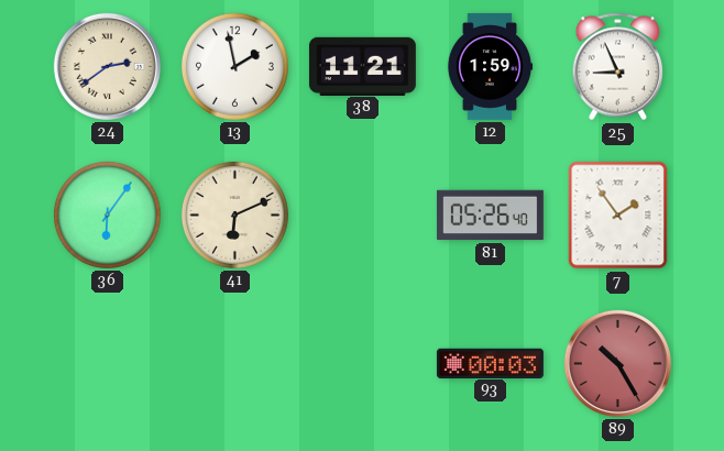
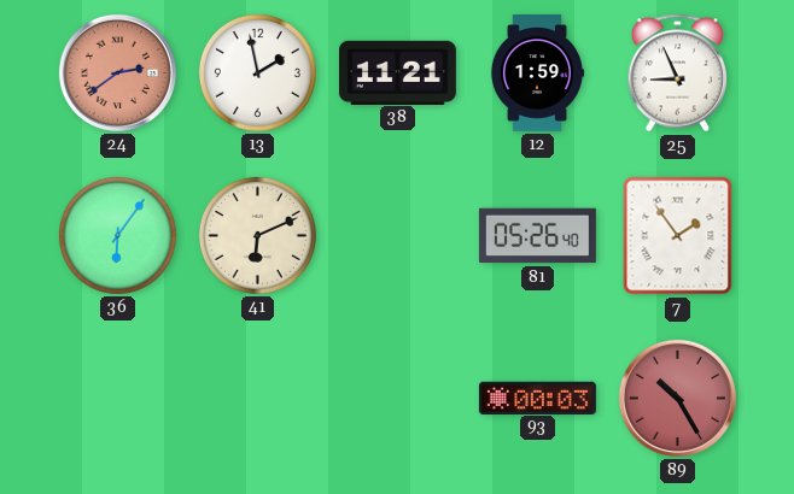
24 dial: cream -> salmon (117, 72)
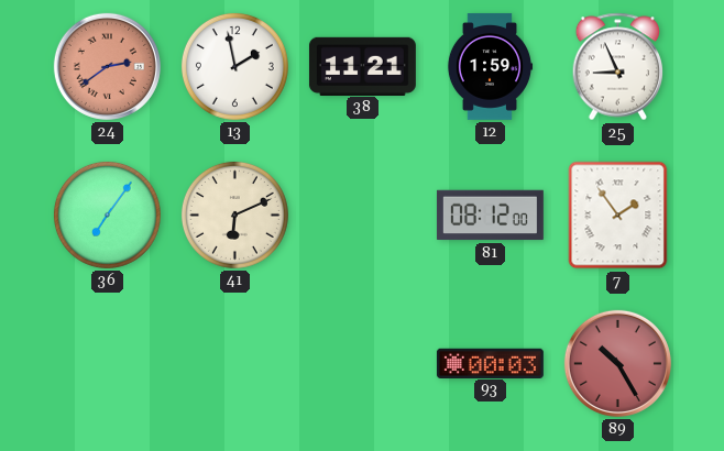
36: 6:06 -> 7:06 (107, 215)
81: 05:26 -> 08:12 (490, 216)
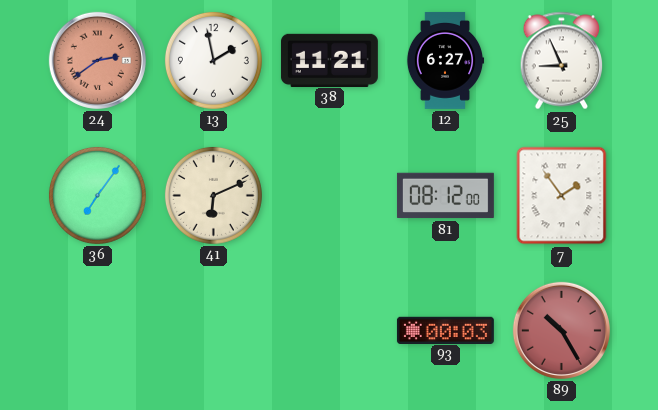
12: 1:59 -> 6:27 (445, 60)
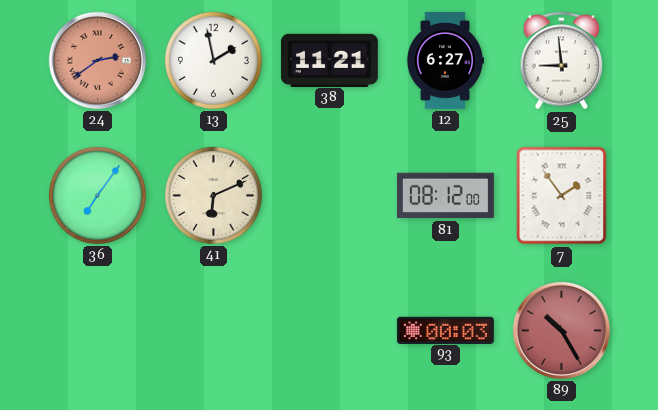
25: 8:56 -> 8:59 (561, 61)
